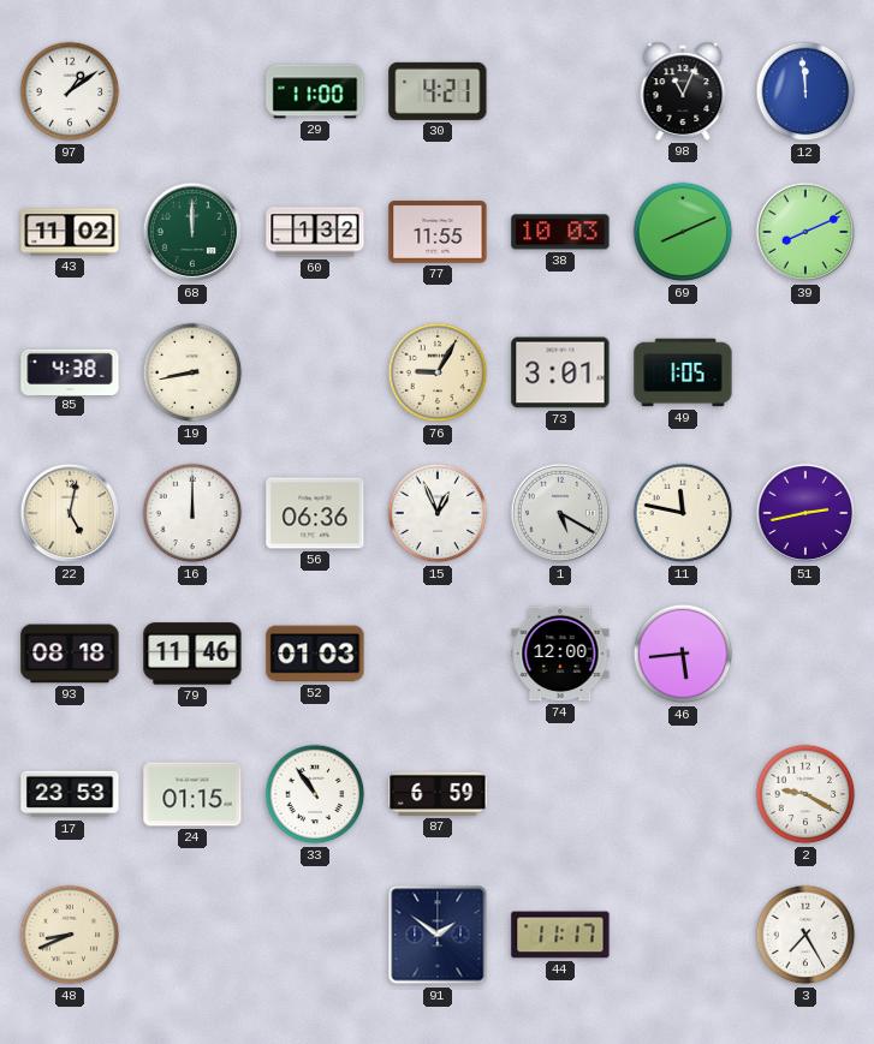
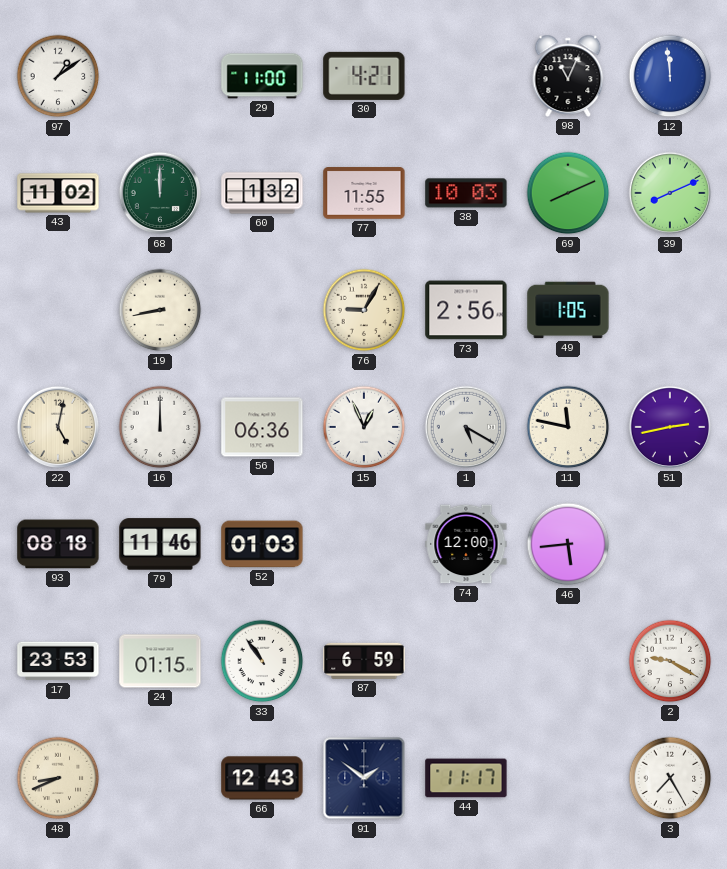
85: 4:38 -> none (70, 371)
73: 3:01 -> 2:56 (466, 310)
66: none -> 12:43 (262, 778)
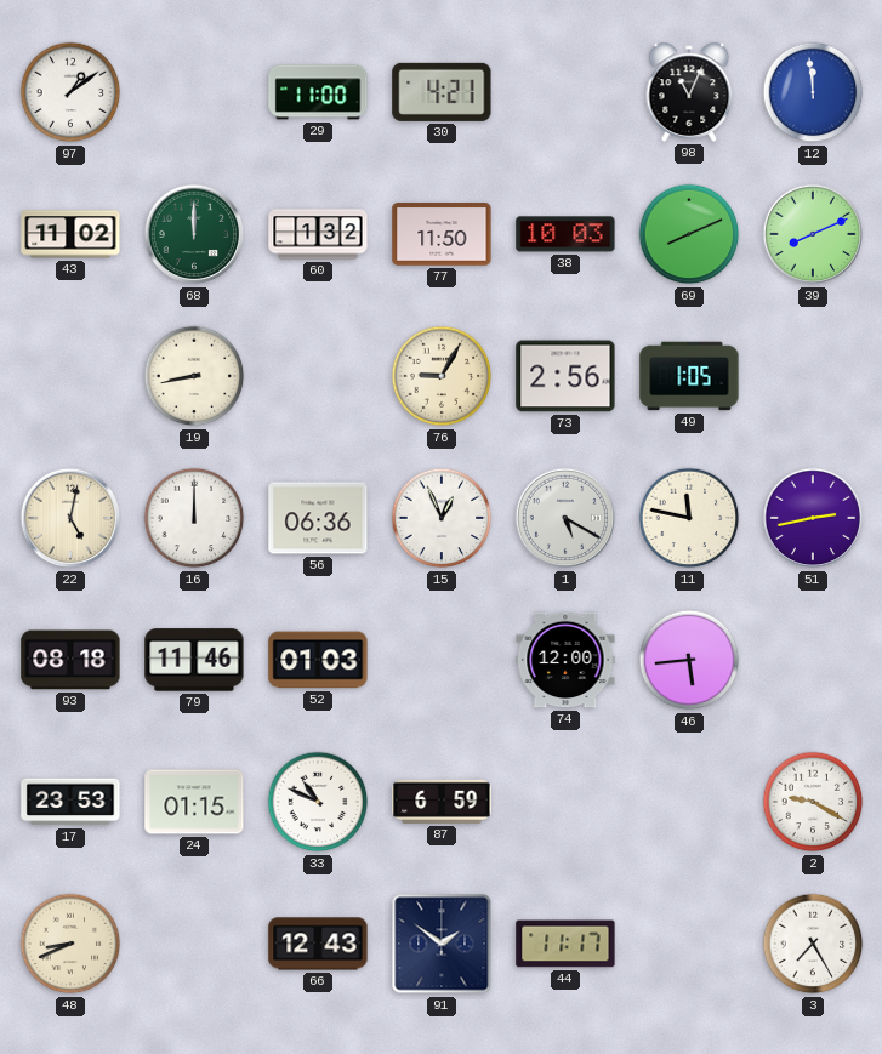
77: 11:55 -> 11:50 (442, 234)
33: 10:54 -> 10:49 (318, 802)
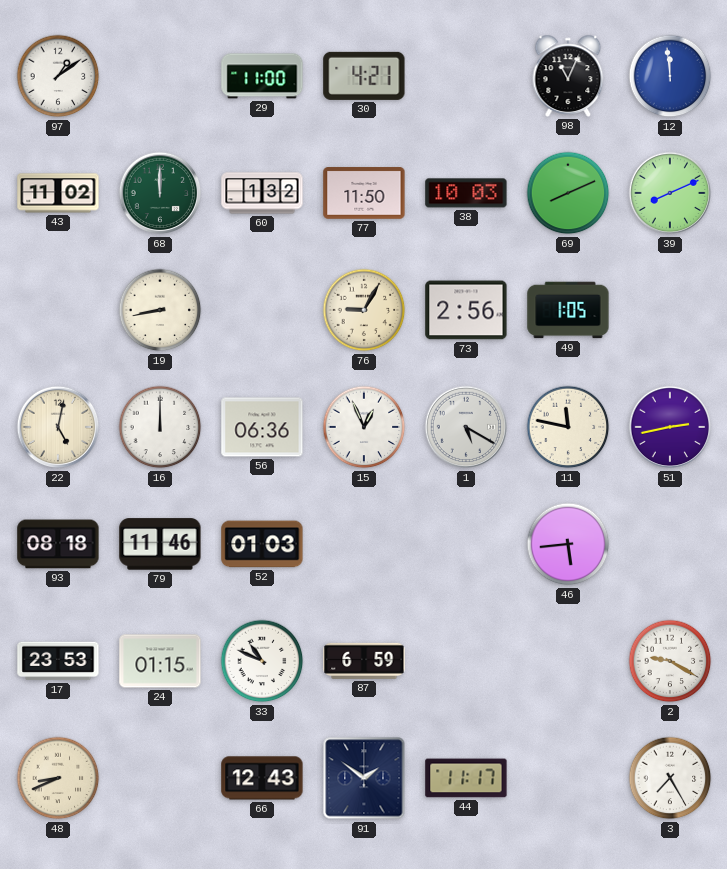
74: 12:00 -> none (565, 660)
